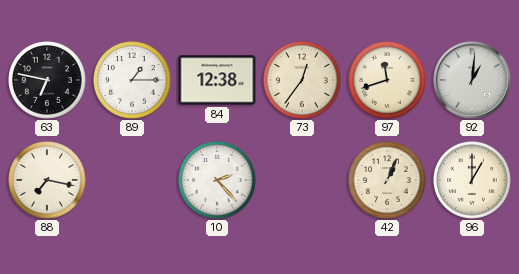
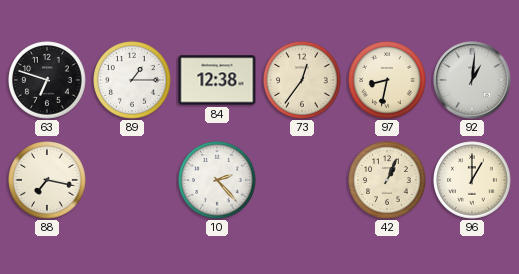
63: 6:47 -> 6:48 (47, 80)
97: 11:42 -> 8:32 (387, 80)
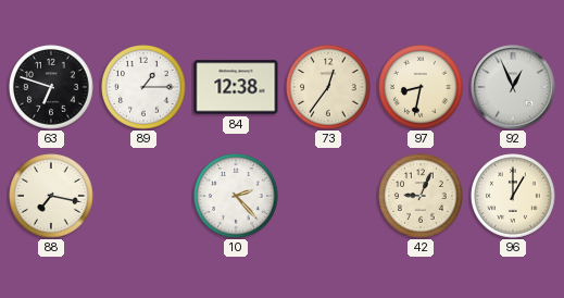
92: 1:01 -> 12:56 (513, 87)
42: 1:04 -> 9:04 (421, 196)
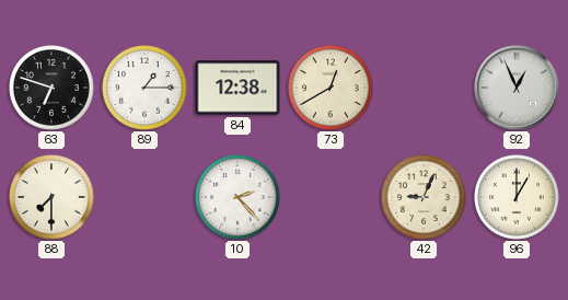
73: 12:36 -> 12:40 (331, 88)
97: 8:32 -> none (421, 87)
88: 7:17 -> 7:30 (51, 197)
